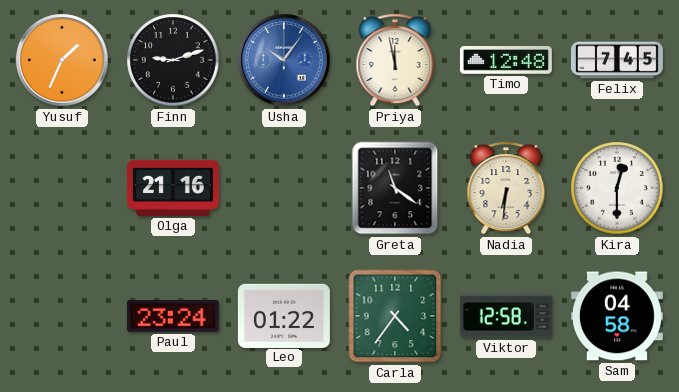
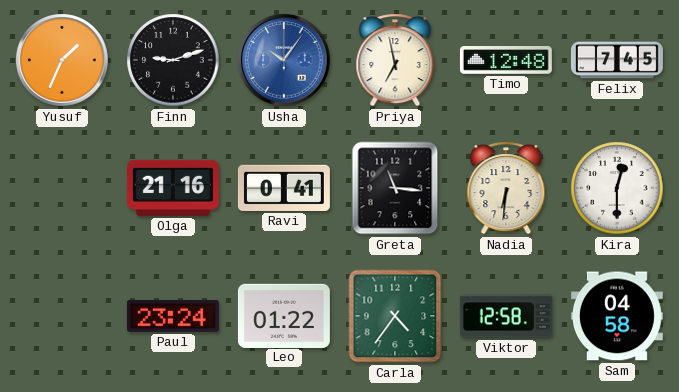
Priya: 11:58 -> 6:58 (395, 60)
Ravi: none -> 0:41 (284, 188)
Greta: 11:21 -> 11:16 (395, 188)
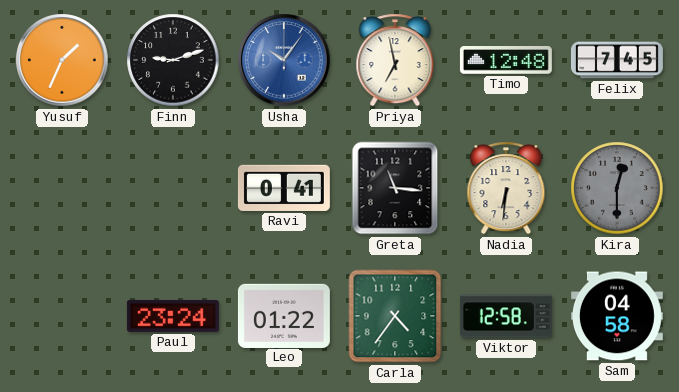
Olga: 21:16 -> none (173, 188)
Kira dial: white -> grey (617, 188)
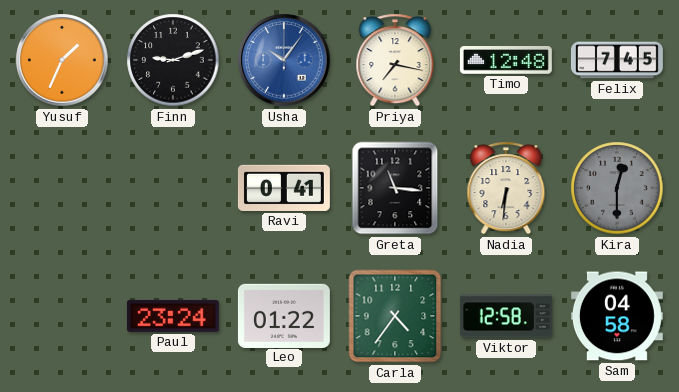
Priya: 6:58 -> 7:17 (395, 60)
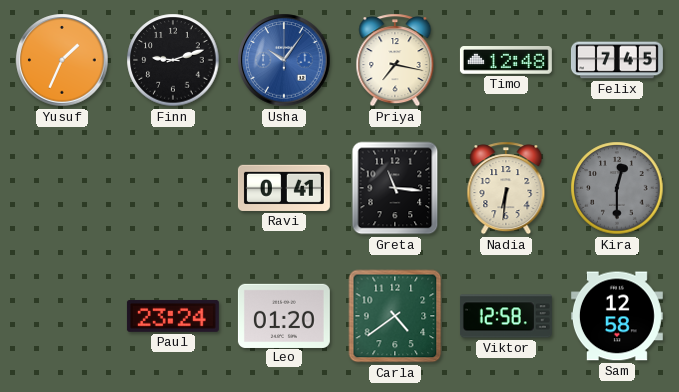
Leo: 01:22 -> 01:20 (284, 315)
Carla: 4:36 -> 4:39 (395, 316)
Sam: 04:58 -> 12:58 (617, 316)
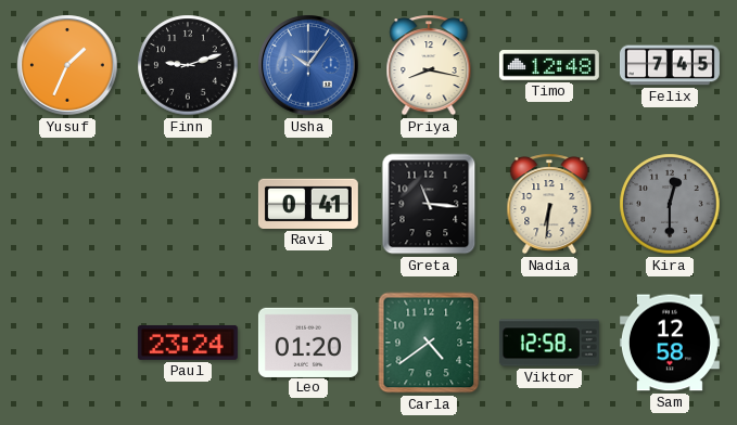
Priya: 7:17 -> 8:17 (429, 65)
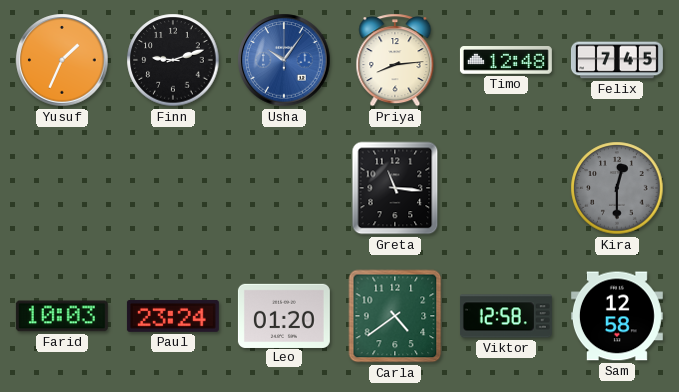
Priya: 8:17 -> 8:14 (395, 60)
Ravi: 0:41 -> none (308, 204)
Nadia: 6:31 -> none (549, 204)
Farid: none -> 10:03 (62, 316)
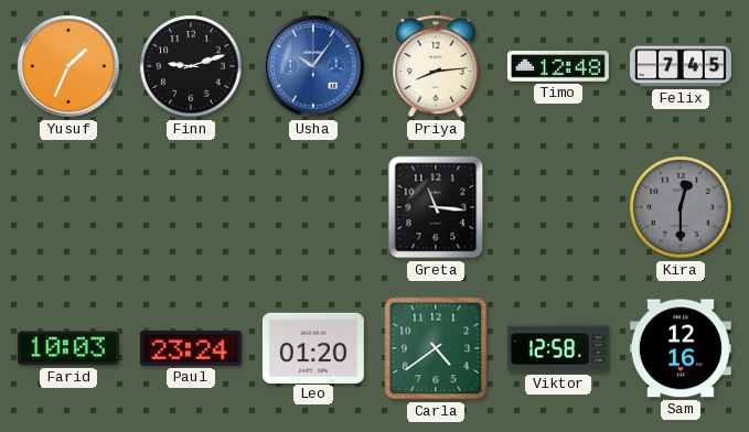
Sam: 12:58 -> 12:16 (681, 348)
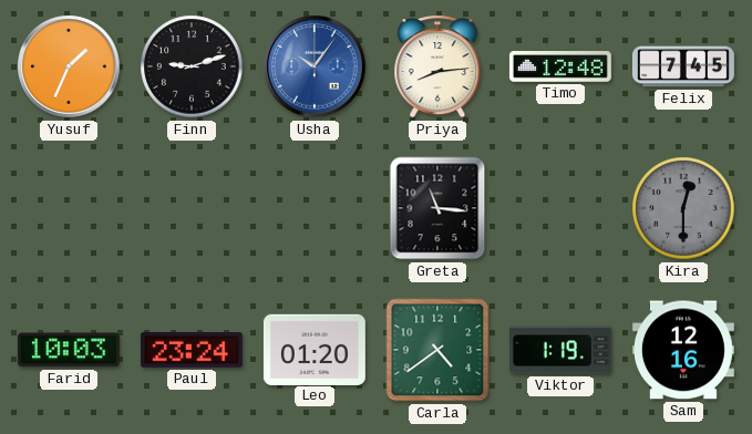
Viktor: 12:58 -> 1:19 (560, 350)
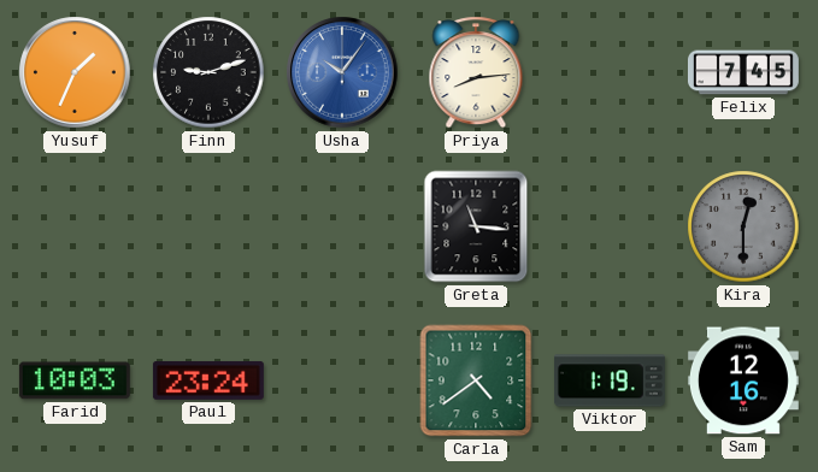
Timo: 12:48 -> none (560, 68)
Leo: 01:20 -> none (315, 349)
